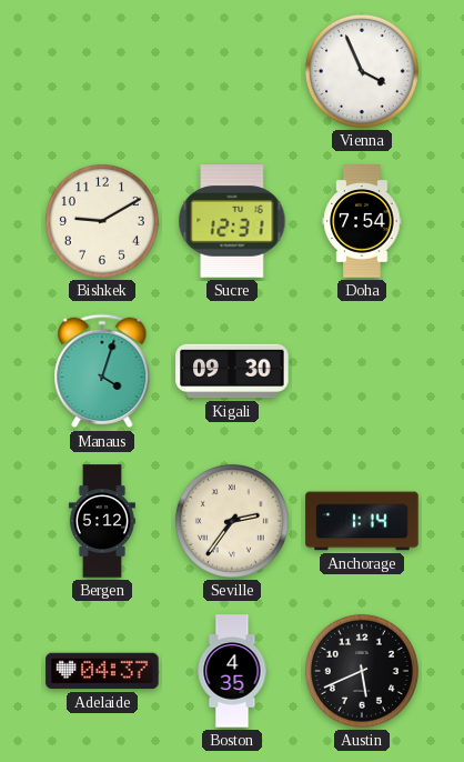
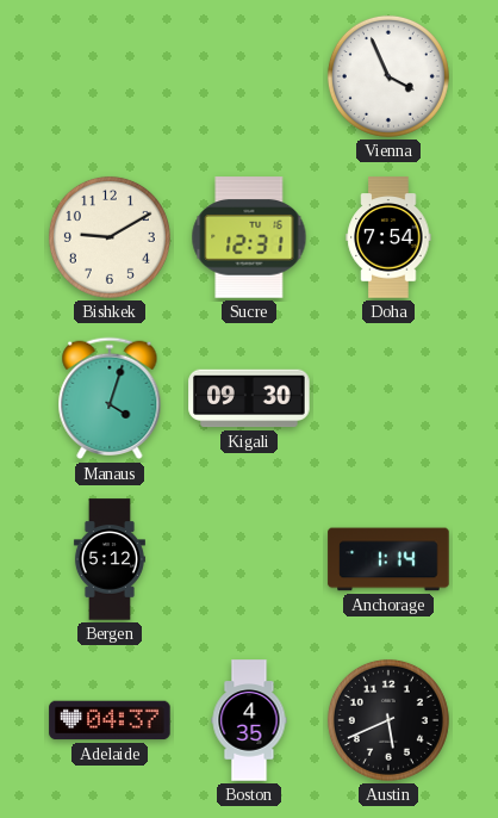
Seville: 2:36 -> none (232, 521)
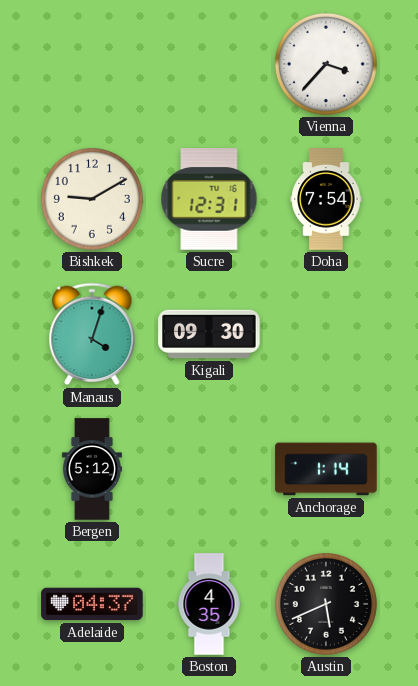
Vienna: 3:56 -> 3:37 (326, 64)
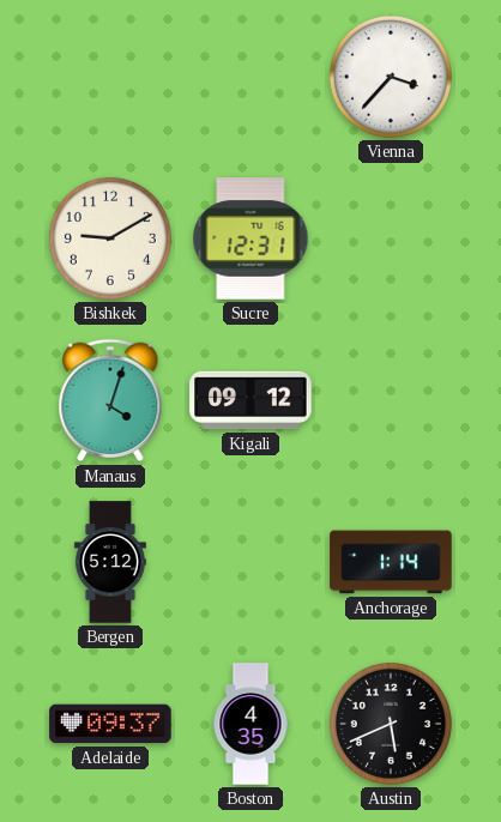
Doha: 7:54 -> none (326, 199)
Kigali: 09:30 -> 09:12 (251, 400)
Adelaide: 04:37 -> 09:37 (110, 724)
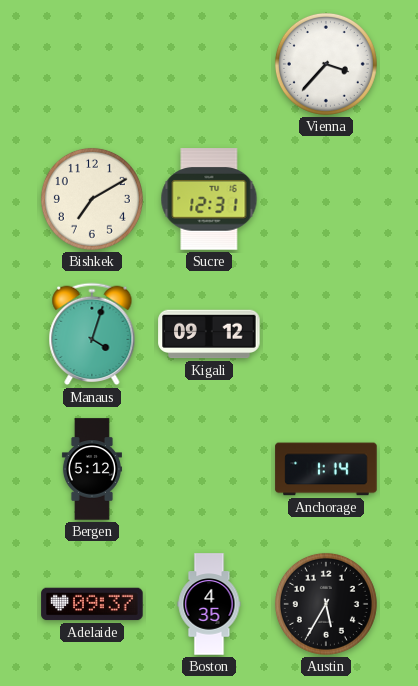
Bishkek: 9:10 -> 7:10 (92, 199)
Austin: 5:41 -> 5:35 (326, 604)
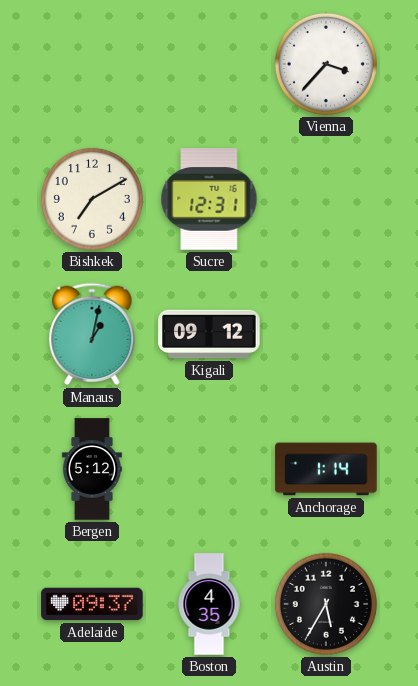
Manaus: 4:03 -> 1:02 (92, 334)
